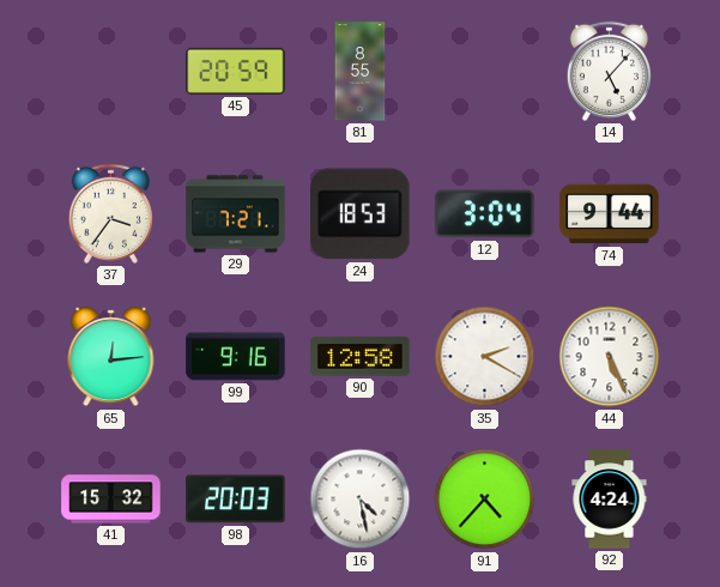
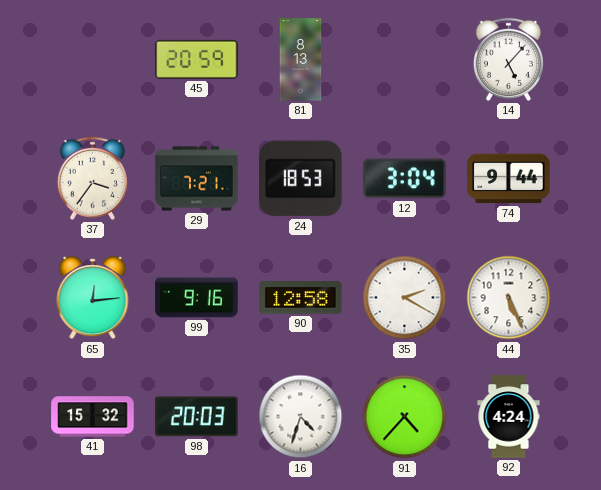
81: 8:55 -> 8:13 (301, 60)
16: 4:28 -> 4:33 (301, 417)
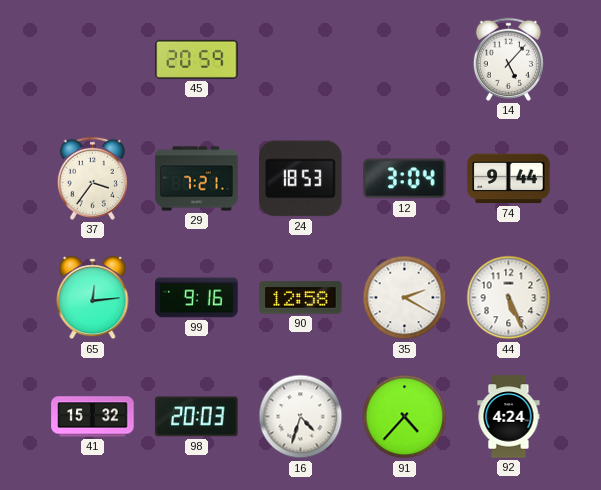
81: 8:13 -> none (301, 60)
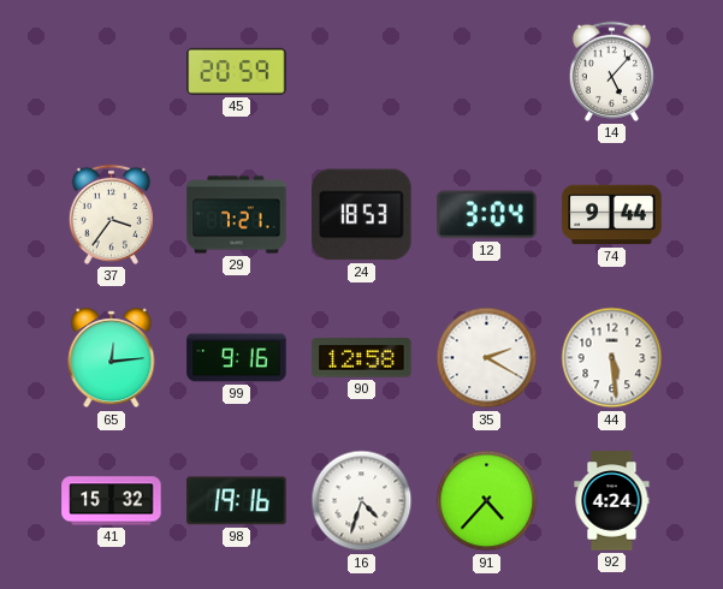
44: 5:26 -> 5:29 (612, 358)
98: 20:03 -> 19:16 (237, 501)
